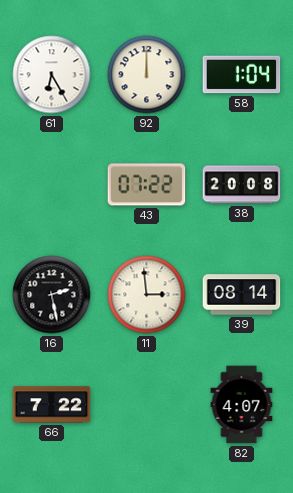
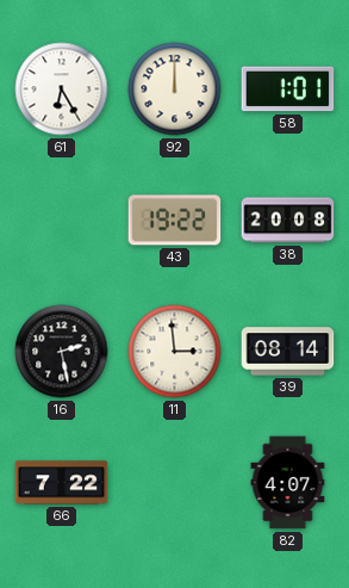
58: 1:04 -> 1:01 (288, 89)
43: 07:22 -> 19:22 (175, 221)
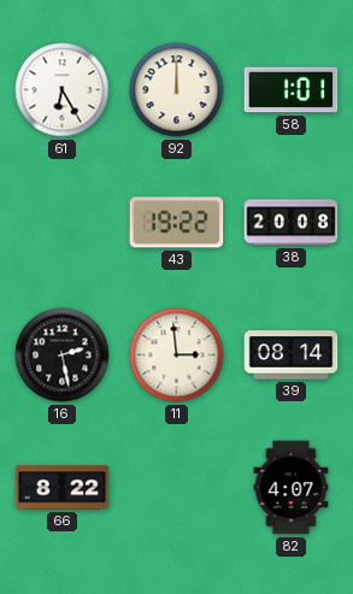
66: 7:22 -> 8:22 (63, 488)
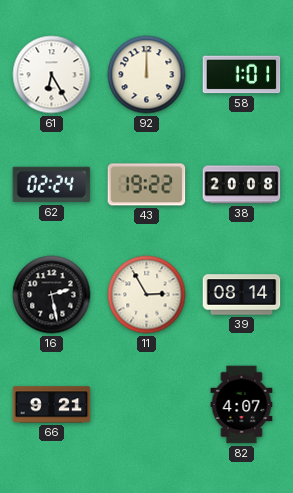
62: none -> 02:24 (52, 185)
11: 2:59 -> 2:55 (147, 295)
66: 8:22 -> 9:21 (52, 405)
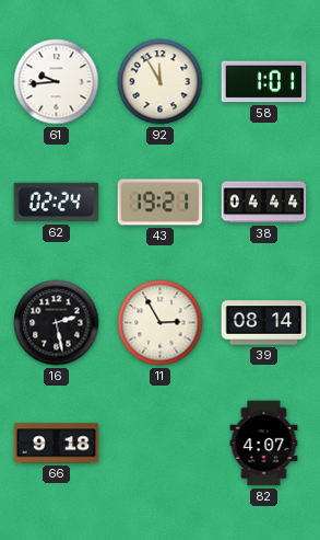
61: 6:25 -> 9:44 (57, 82)
92: 12:00 -> 11:55 (161, 82)
43: 19:22 -> 19:21 (161, 203)
38: 20:08 -> 04:44 (264, 203)
66: 9:21 -> 9:18 (57, 444)
